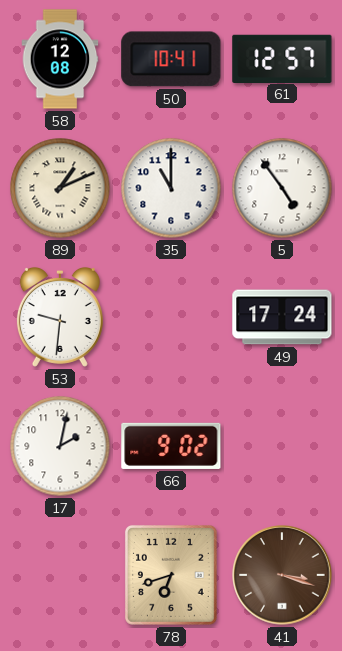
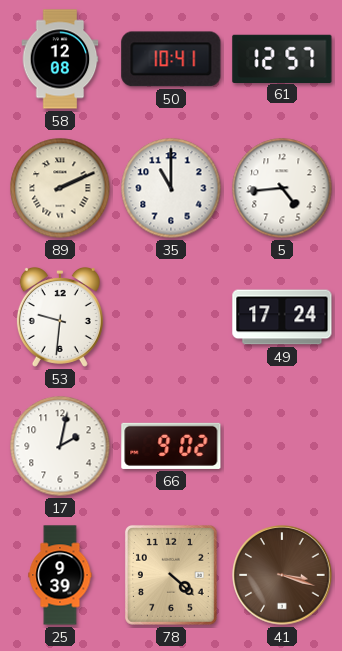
89: 1:11 -> 2:11 (60, 188)
5: 4:54 -> 4:44 (282, 188)
25: none -> 9:39 (60, 575)
78: 6:42 -> 4:22 (171, 575)
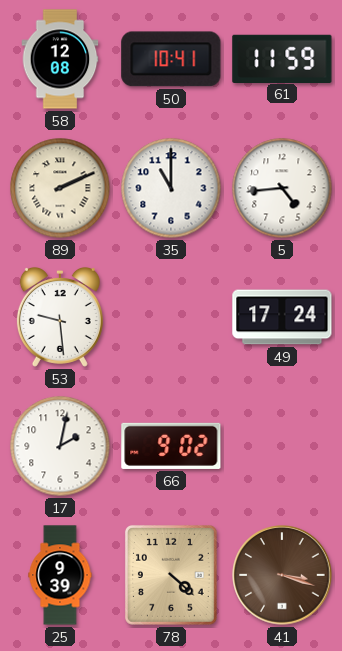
61: 12:57 -> 11:59 (282, 58)
53: 9:31 -> 9:29 (60, 317)
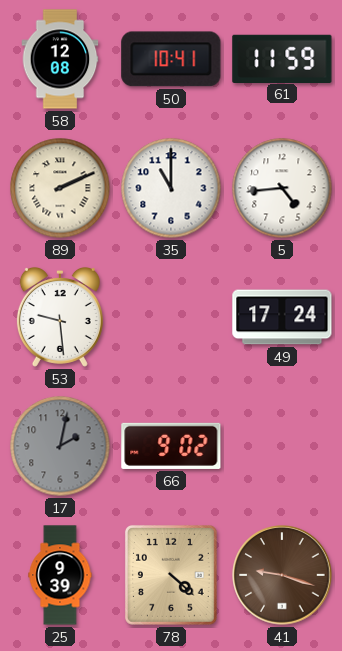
17 dial: white -> grey (60, 446)
41: 3:18 -> 9:18 (282, 575)
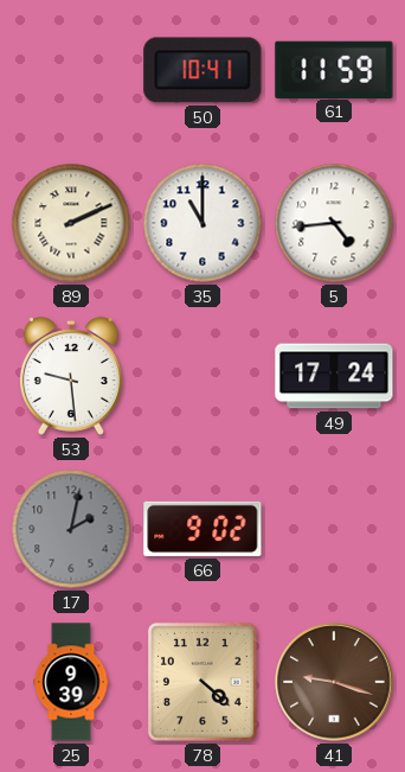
58: 12:08 -> none (60, 59)
